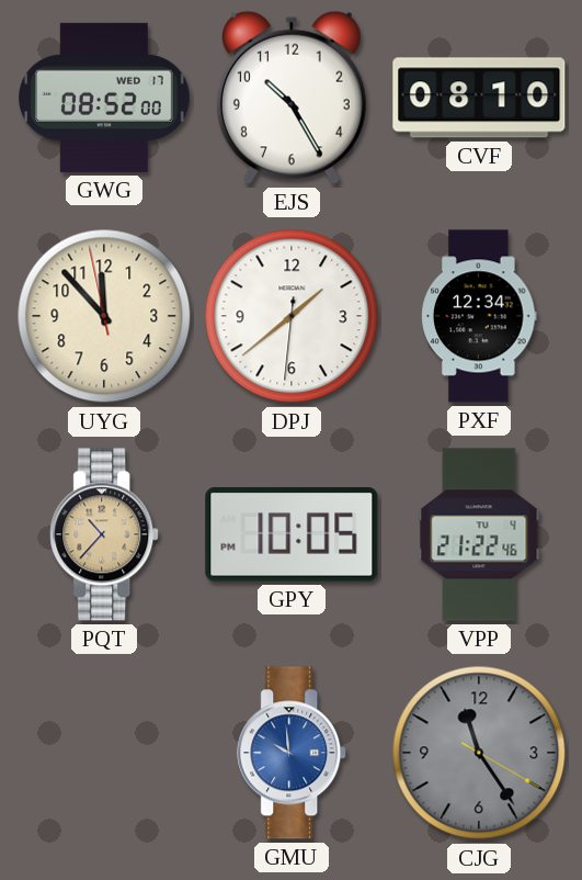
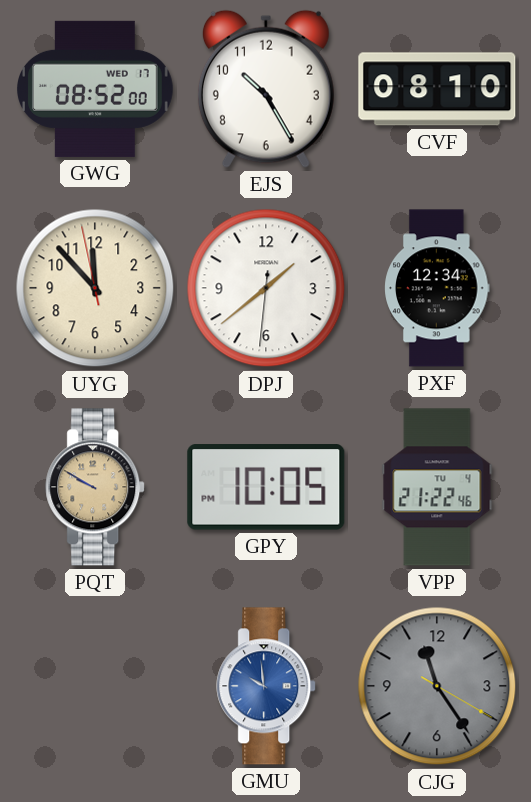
PQT: 10:37 -> 9:50 (96, 487)
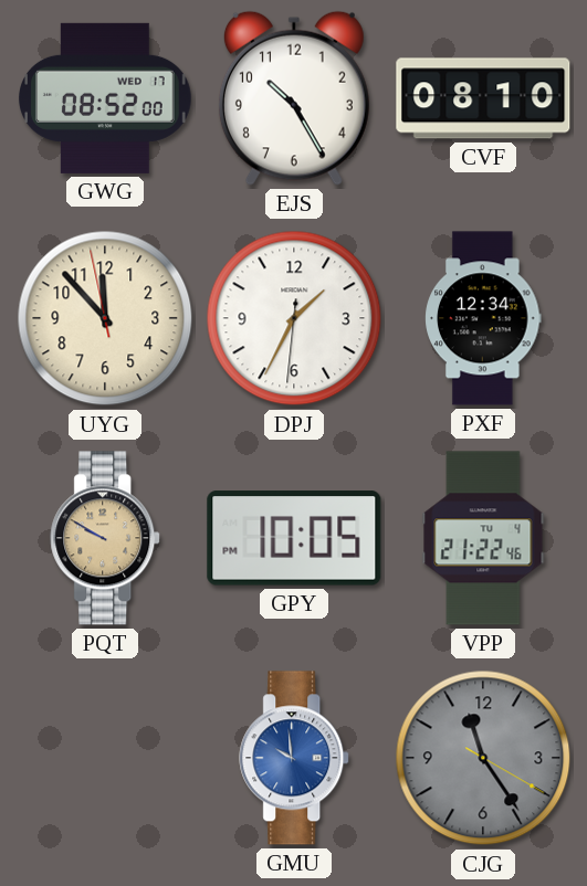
DPJ: 1:38 -> 1:34 (294, 318)
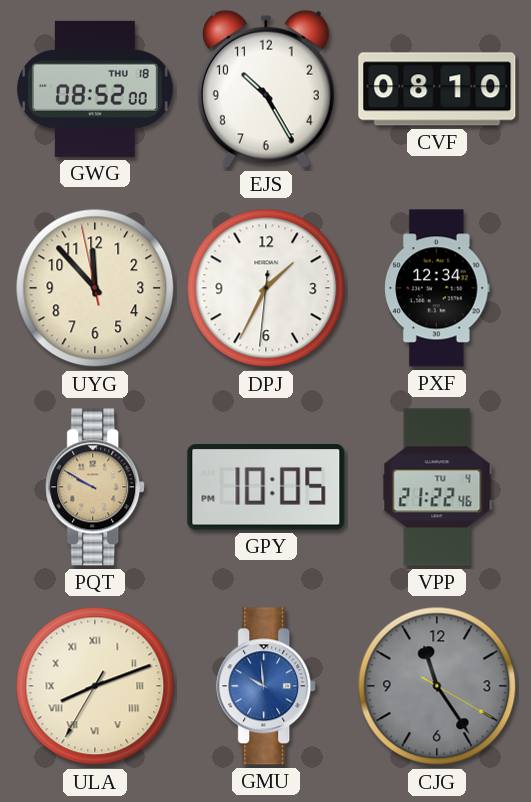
GWG date: WED 17 -> THU 18 (96, 89)
ULA: none -> 8:11 (95, 686)
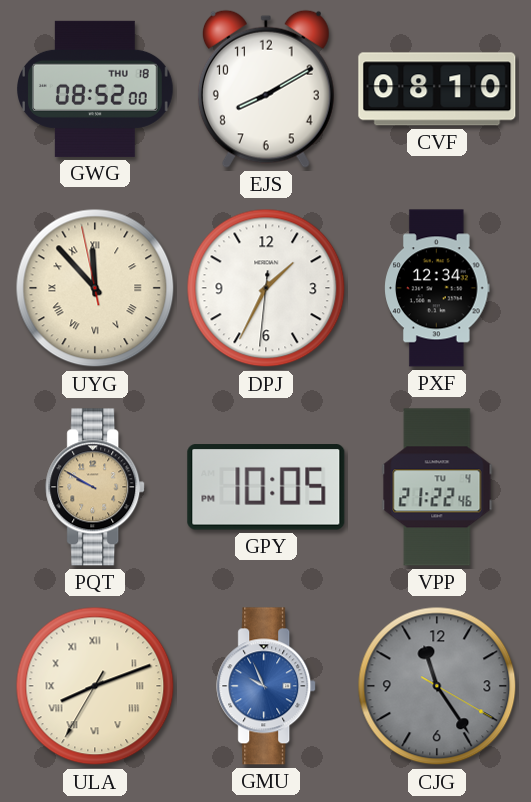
EJS: 10:25 -> 8:10 (266, 89)
UYG numerals: Arabic -> Roman (95, 288)
GMU: 9:59 -> 9:56 (267, 686)
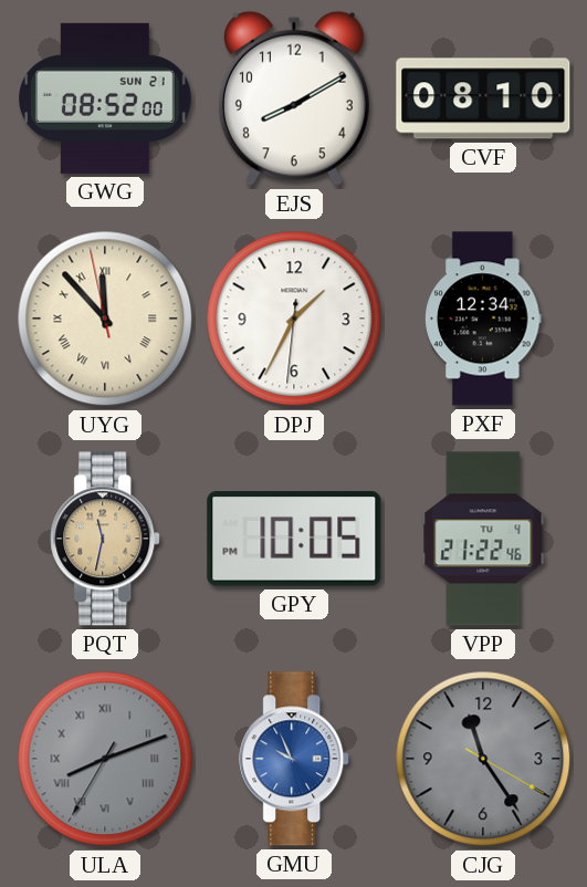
GWG date: THU 18 -> SUN 21 (106, 98)
PQT: 9:50 -> 11:32 (106, 539)
ULA dial: cream -> grey (105, 759)
